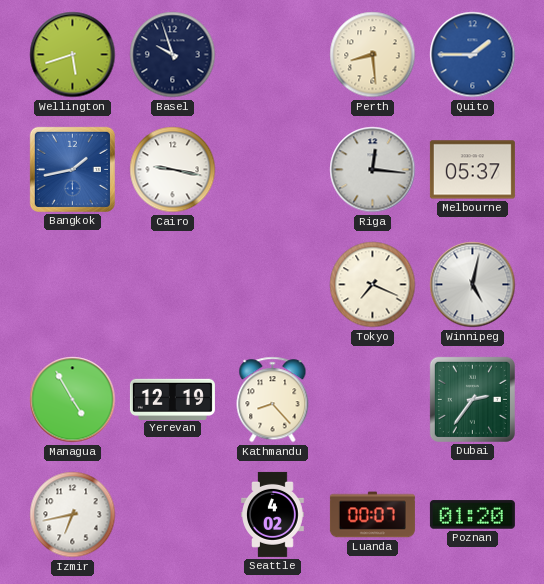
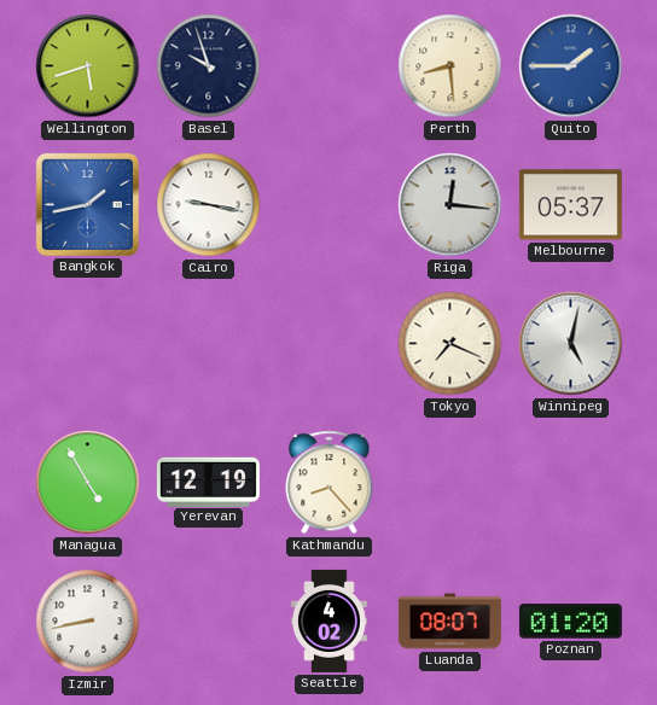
Dubai: 2:36 -> none (472, 399)
Izmir: 6:43 -> 8:43 (88, 622)
Luanda: 00:07 -> 08:07 (449, 622)
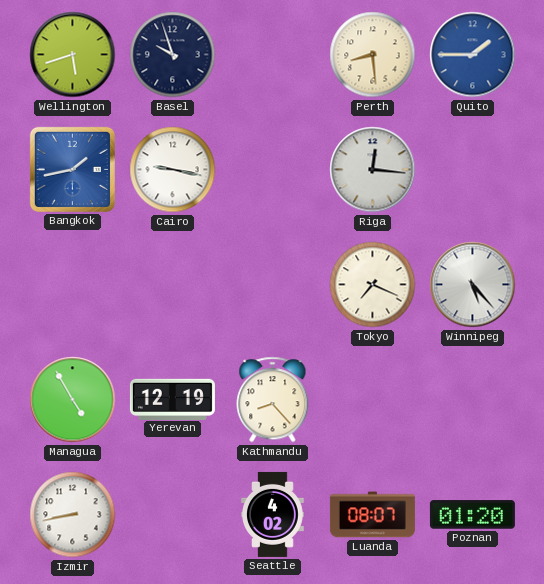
Melbourne: 05:37 -> none (570, 205)
Winnipeg: 5:02 -> 5:23 (473, 285)
